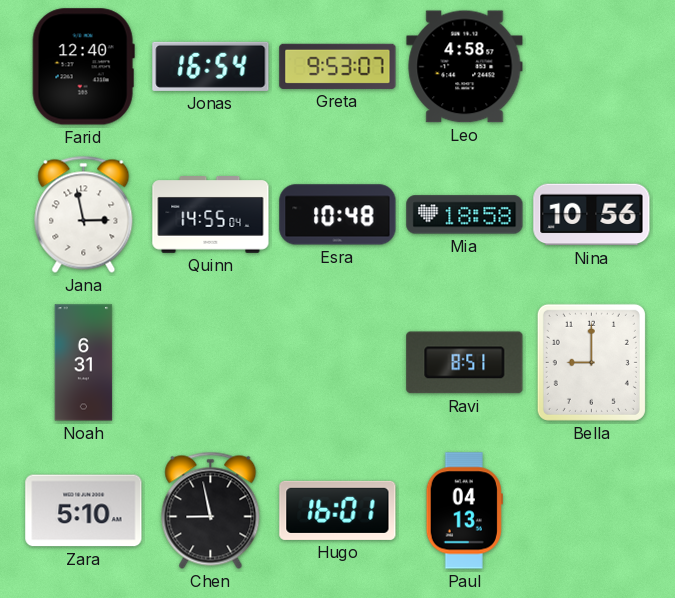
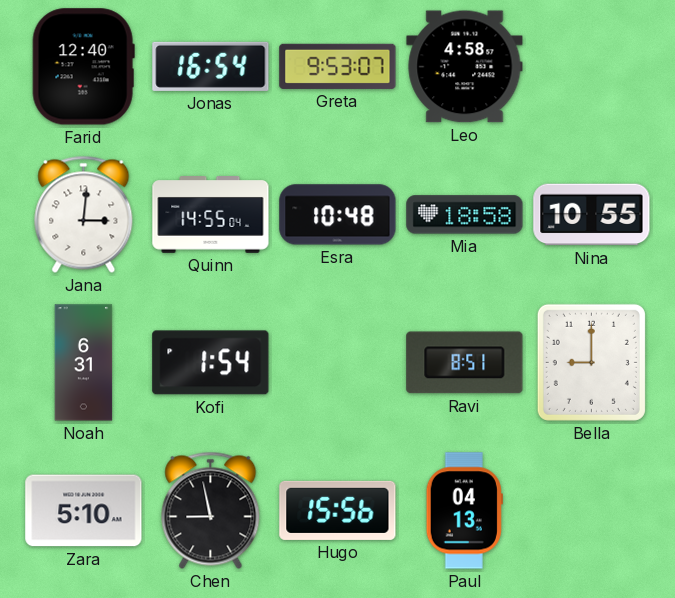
Jana: 2:58 -> 3:01 (84, 214)
Nina: 10:56 -> 10:55 (592, 215)
Kofi: none -> 1:54 (211, 363)
Hugo: 16:01 -> 15:56 (338, 510)
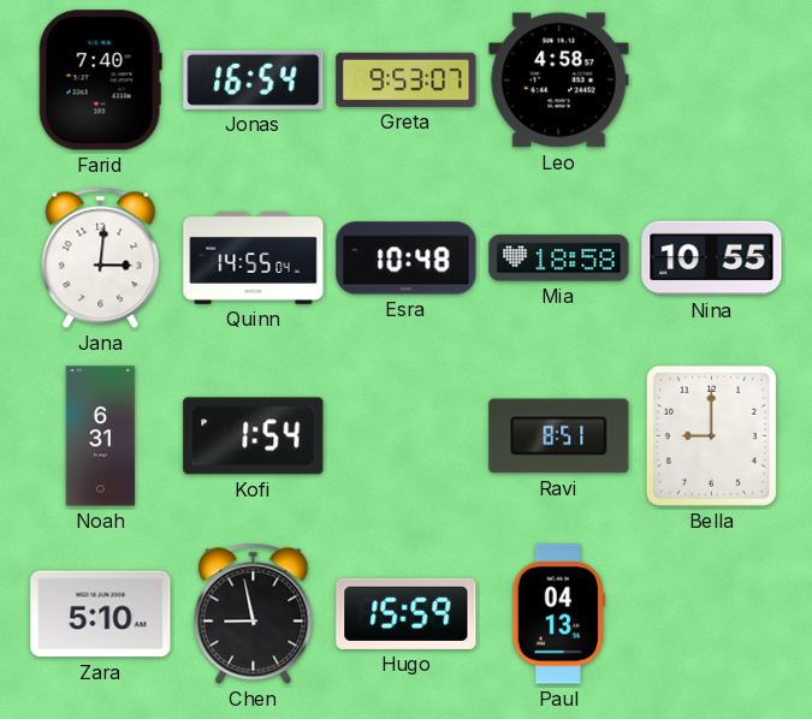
Farid: 12:40 -> 7:40 (100, 81)
Hugo: 15:56 -> 15:59 (407, 613)
